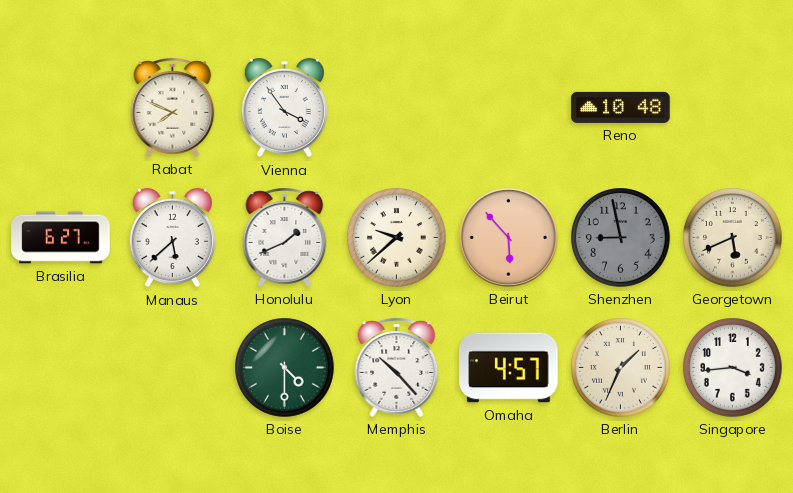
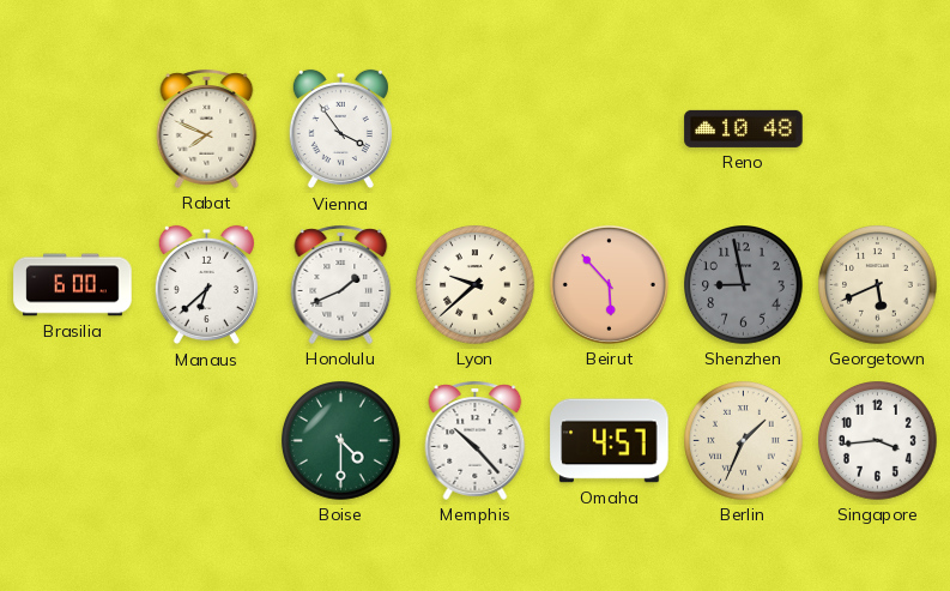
Brasilia: 6:27 -> 6:00 (73, 285)
Manaus: 5:38 -> 6:38 (206, 285)
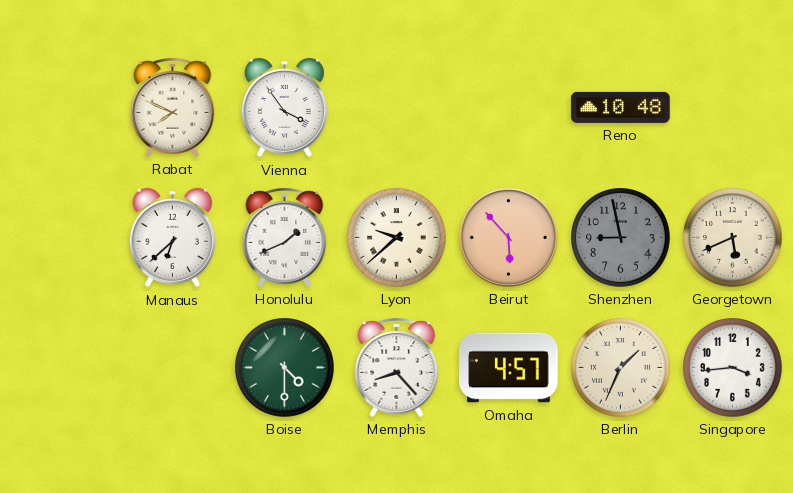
Brasilia: 6:00 -> none (73, 285)
Memphis: 10:23 -> 8:23 (397, 367)
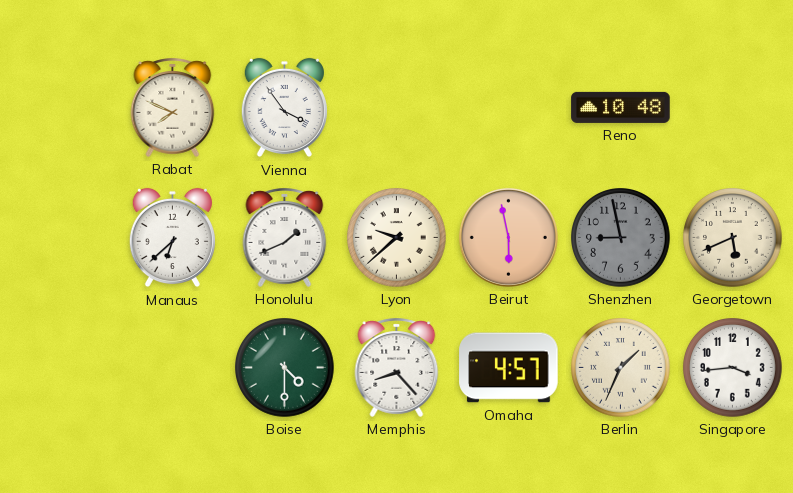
Beirut: 5:53 -> 5:58 (508, 237)
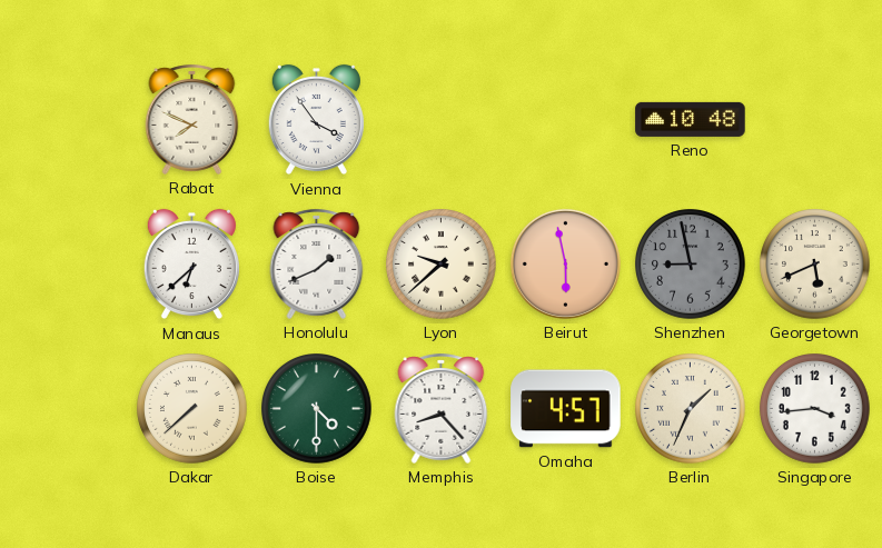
Dakar: none -> 7:38 (192, 409)
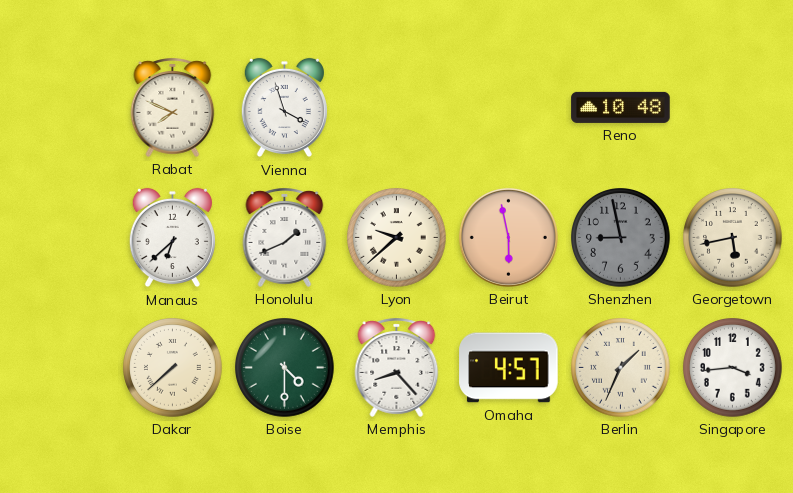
Vienna: 3:54 -> 3:57 (284, 108)
Georgetown: 5:41 -> 5:43 (733, 238)
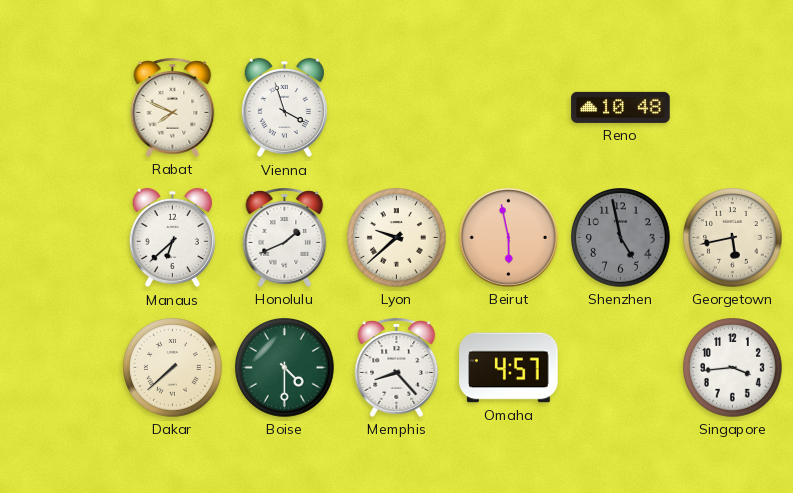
Shenzhen: 8:58 -> 4:58 (621, 238)
Berlin: 1:34 -> none (621, 368)
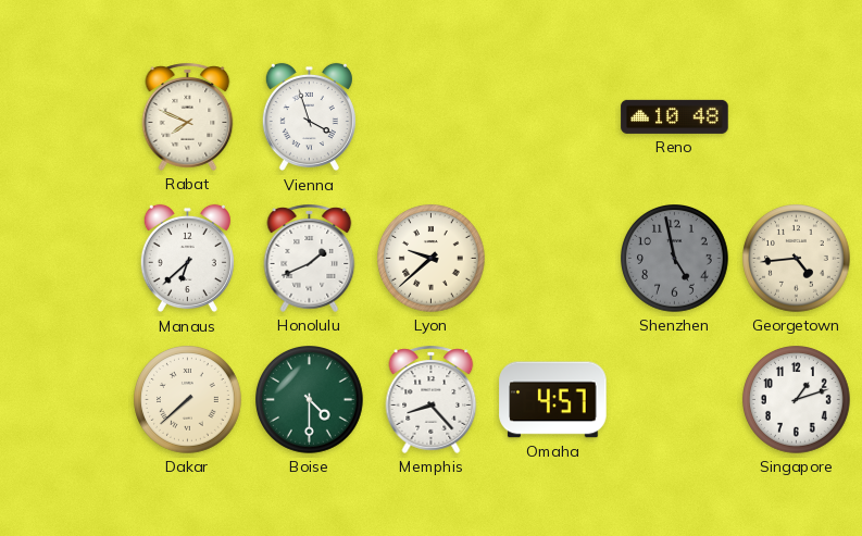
Beirut: 5:58 -> none (508, 237)
Georgetown: 5:43 -> 4:44 (797, 259)
Singapore: 3:44 -> 1:12 (797, 400)
